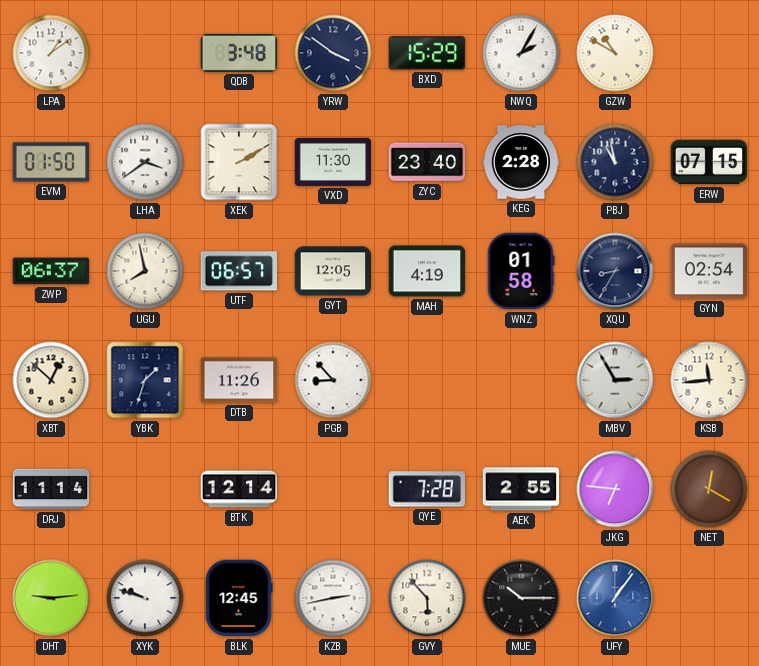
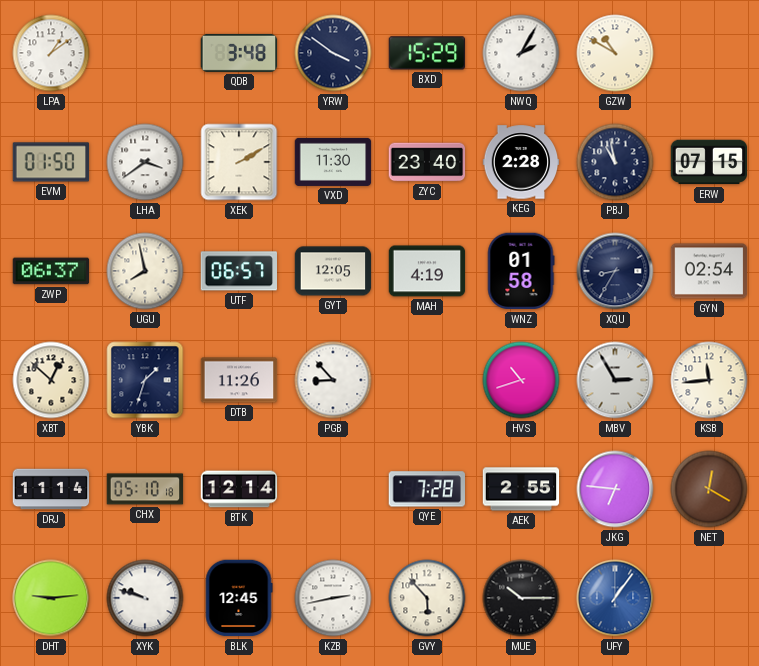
HVS: none -> 10:42 (521, 380)
CHX: none -> 05:10 (145, 489)
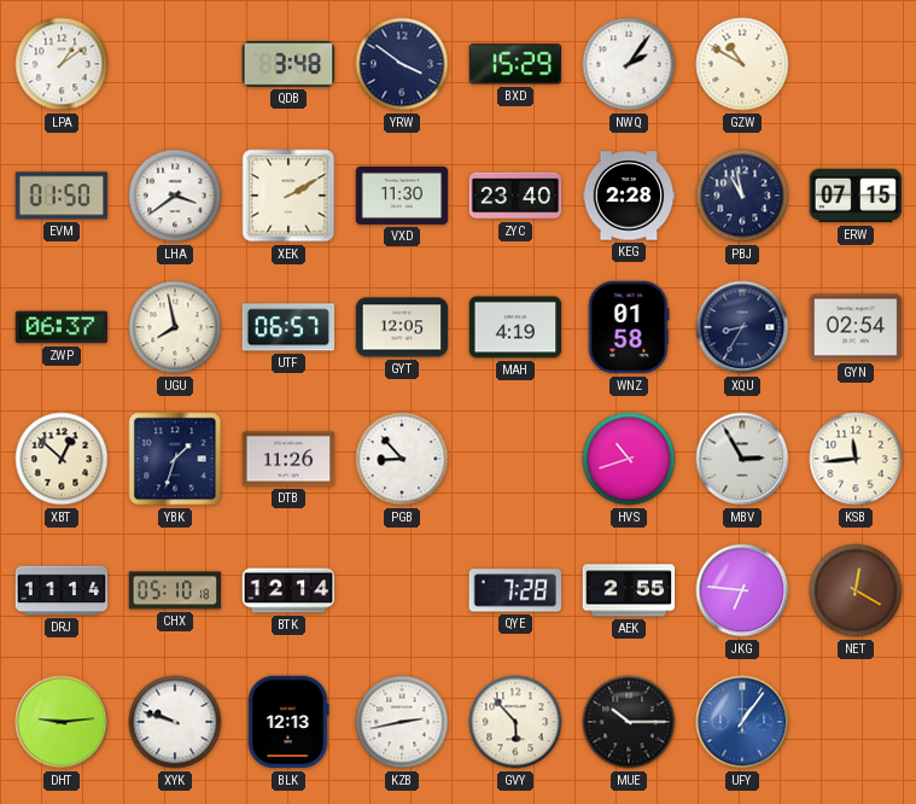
NWQ: 2:05 -> 2:06 (629, 64)
BLK: 12:45 -> 12:13 (288, 722)
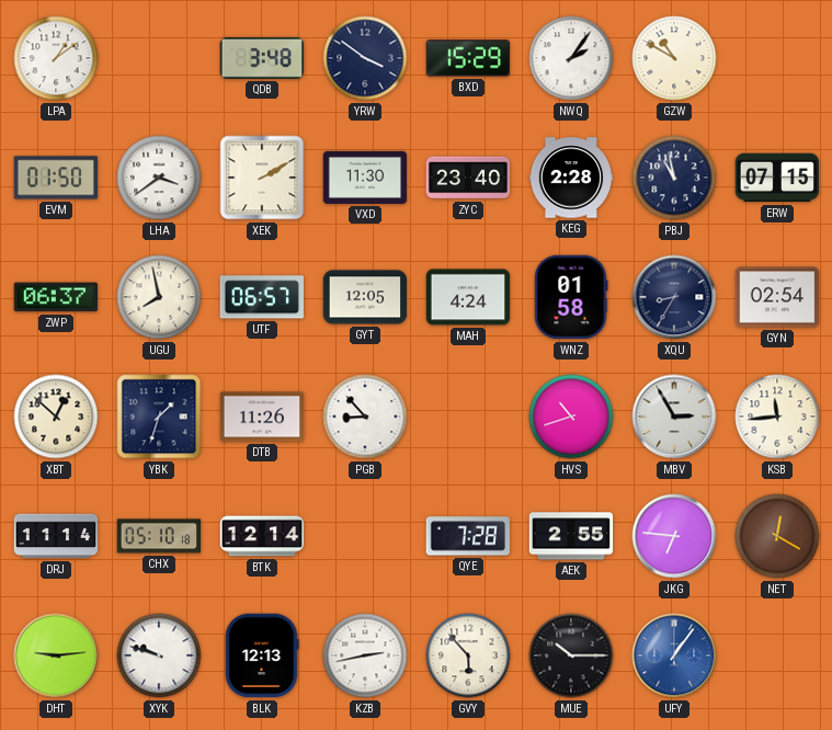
MAH: 4:19 -> 4:24 (468, 297)
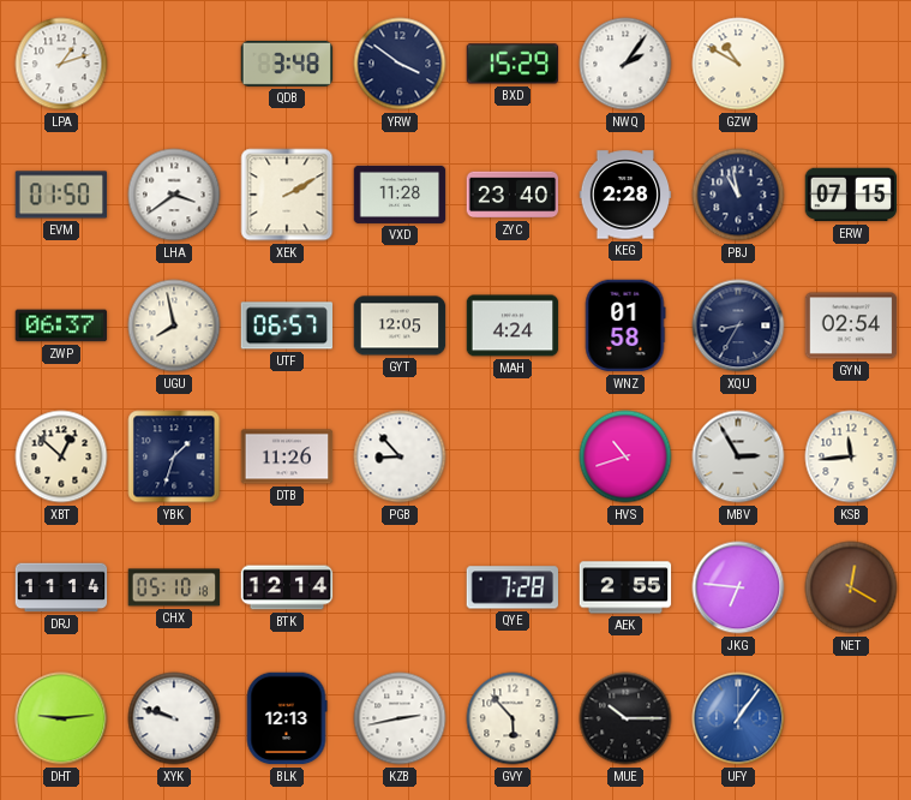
LPA: 1:09 -> 1:12 (61, 64)
VXD: 11:30 -> 11:28 (400, 195)
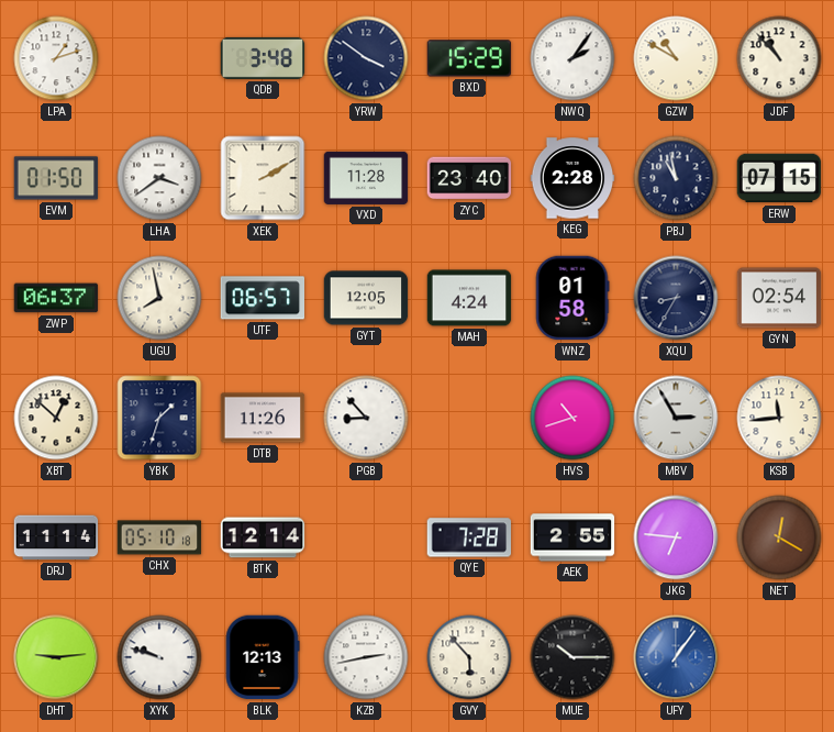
JDF: none -> 10:53 (779, 58)
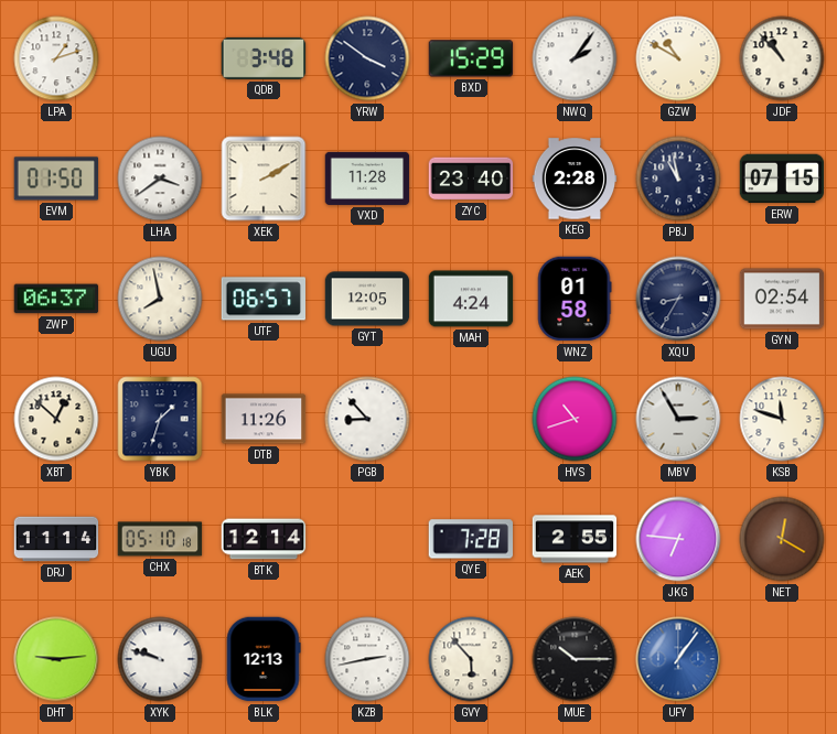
KSB: 11:44 -> 11:48 (782, 419)
